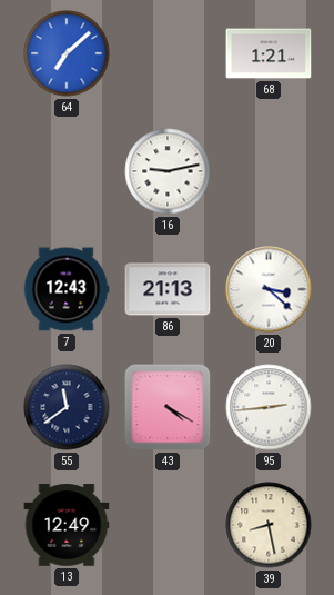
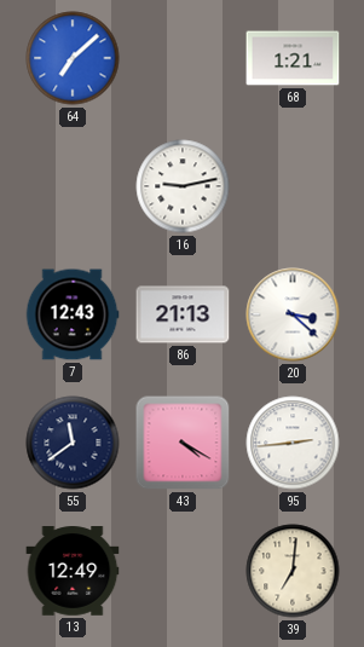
39: 8:28 -> 7:01 (293, 571)
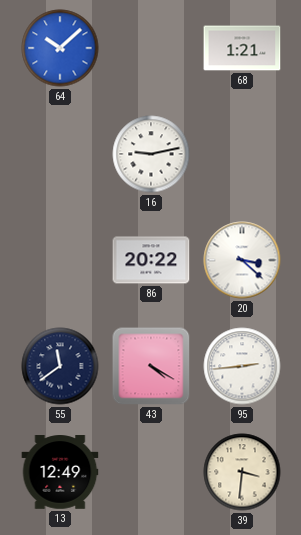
64: 7:08 -> 10:08 (60, 48)
7: 12:43 -> none (73, 314)
86: 21:13 -> 20:22 (151, 260)
39: 7:01 -> 3:31 (242, 472)
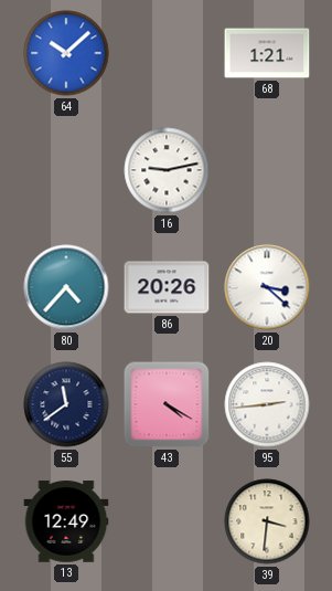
80: none -> 4:37 (66, 287)
86: 20:22 -> 20:26 (167, 287)
